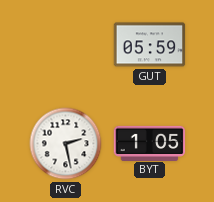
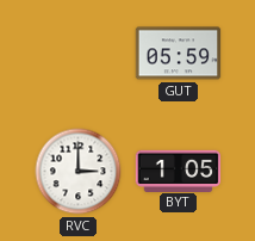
RVC: 2:28 -> 3:00 (79, 172)
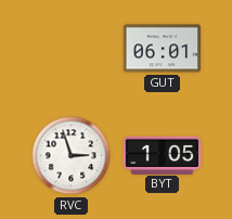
GUT: 05:59 -> 06:01 (163, 49)
RVC: 3:00 -> 2:57 (72, 156)
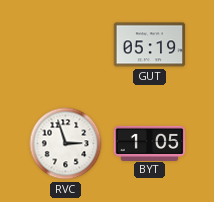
GUT: 06:01 -> 05:19 (150, 45)
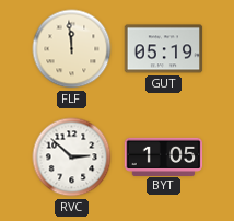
FLF: none -> 11:59 (72, 49)
RVC: 2:57 -> 2:52 (72, 158)
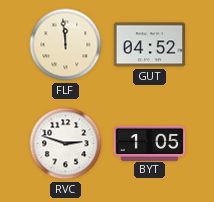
GUT: 05:19 -> 04:52 (150, 45)
RVC: 2:52 -> 2:48 (66, 144)
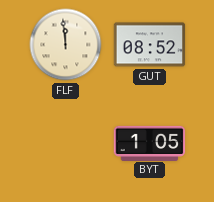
GUT: 04:52 -> 08:52 (150, 45)
RVC: 2:48 -> none (66, 144)
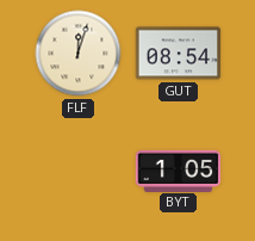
FLF: 11:59 -> 12:03 (79, 54)
GUT: 08:52 -> 08:54 (179, 54)
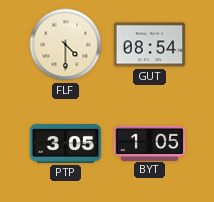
FLF: 12:03 -> 4:30 (66, 45)
PTP: none -> 3:05 (66, 144)
